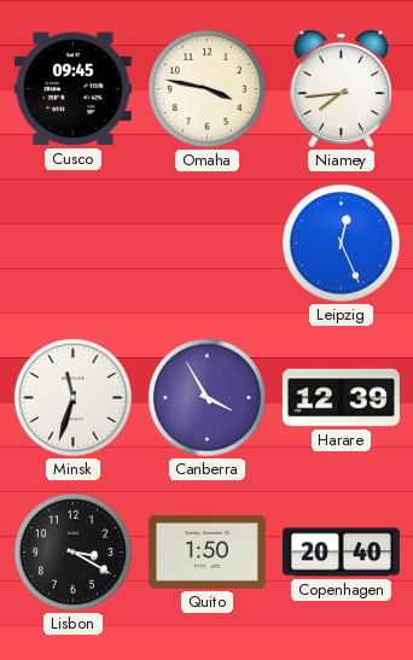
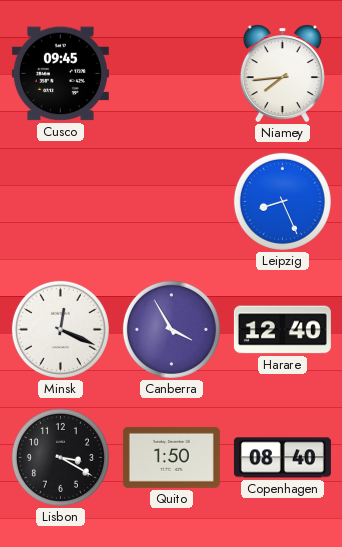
Omaha: 3:47 -> none (206, 88)
Leipzig: 12:26 -> 8:26 (282, 201)
Minsk: 11:33 -> 12:19 (60, 329)
Harare: 12:39 -> 12:40 (282, 330)
Copenhagen: 20:40 -> 08:40 (282, 458)
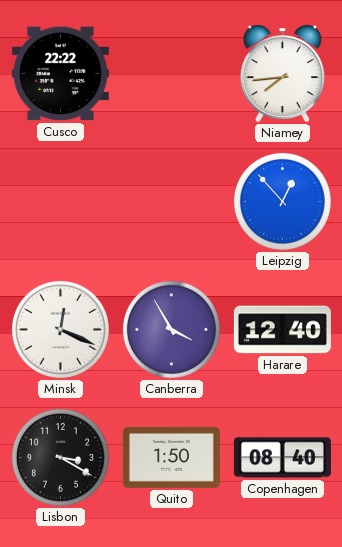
Cusco: 09:45 -> 22:22 (60, 74)
Leipzig: 8:26 -> 12:53 (282, 201)
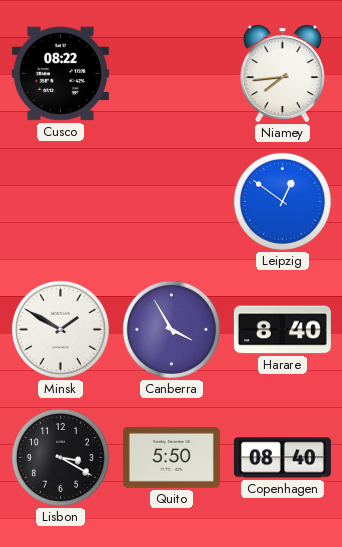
Cusco: 22:22 -> 08:22 (60, 74)
Leipzig: 12:53 -> 12:51 (282, 201)
Minsk: 12:19 -> 1:50 (60, 329)
Harare: 12:40 -> 8:40 (282, 330)
Quito: 1:50 -> 5:50 (171, 457)
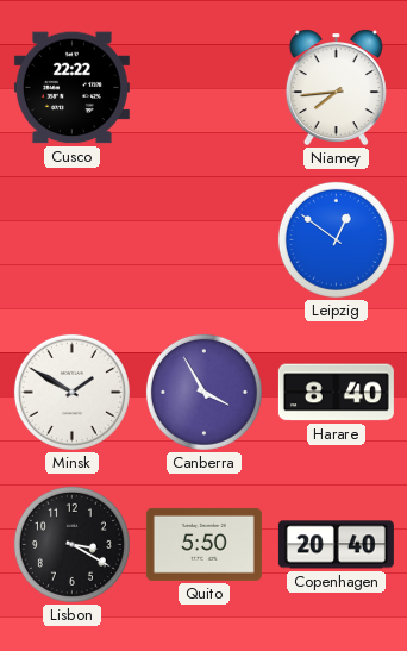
Cusco: 08:22 -> 22:22 (71, 88)
Copenhagen: 08:40 -> 20:40 (336, 545)
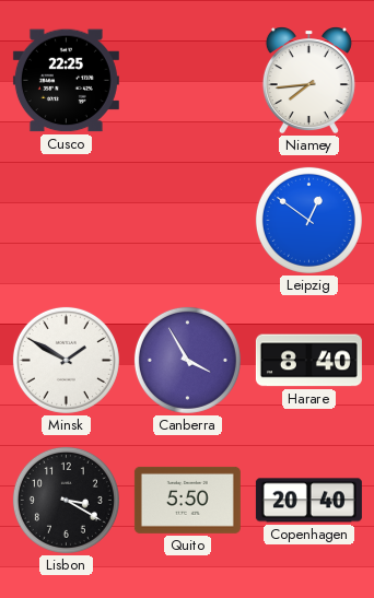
Cusco: 22:22 -> 22:25 (66, 81)
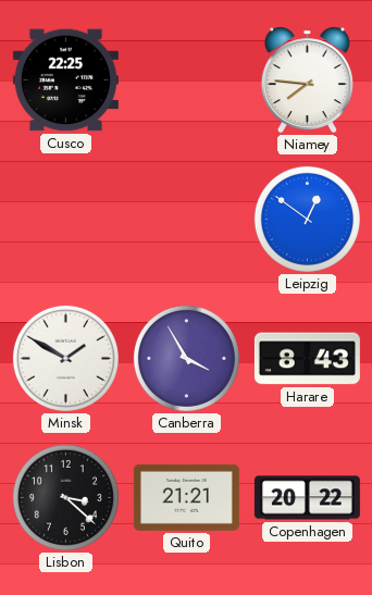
Niamey: 7:44 -> 7:46 (307, 80)
Harare: 8:40 -> 8:43 (307, 359)
Lisbon: 3:20 -> 3:22 (65, 497)
Quito: 5:50 -> 21:21 (186, 497)
Copenhagen: 20:40 -> 20:22 (307, 498)
